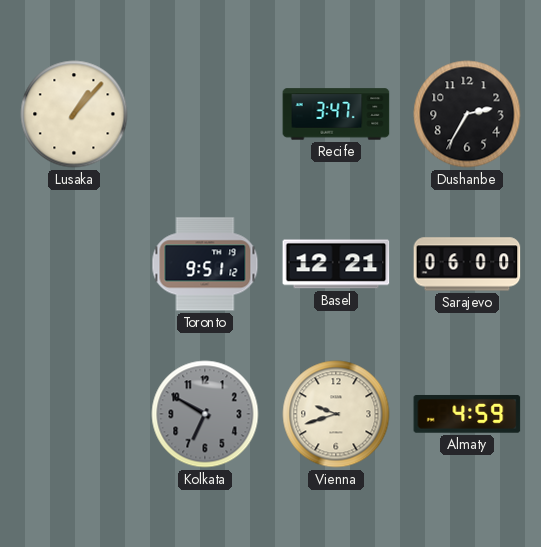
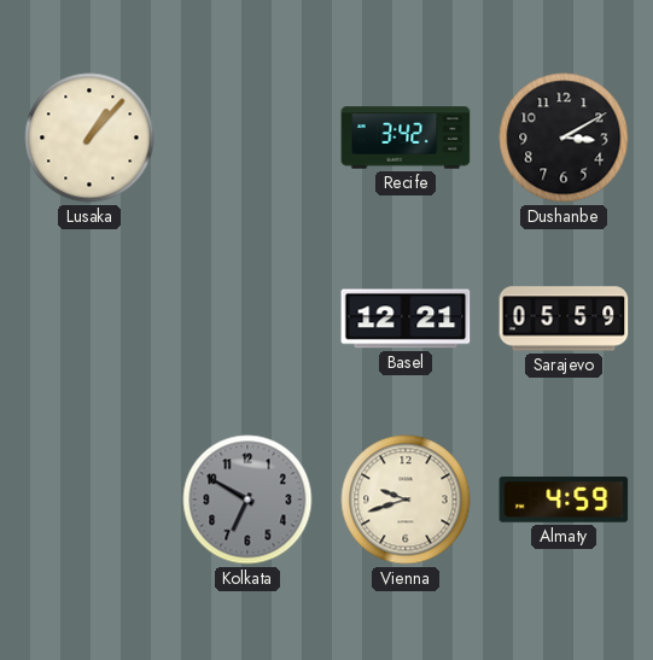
Recife: 3:47 -> 3:42 (406, 138)
Dushanbe: 2:35 -> 3:10 (564, 138)
Toronto: 9:51 -> none (205, 264)
Sarajevo: 06:00 -> 05:59 (564, 319)
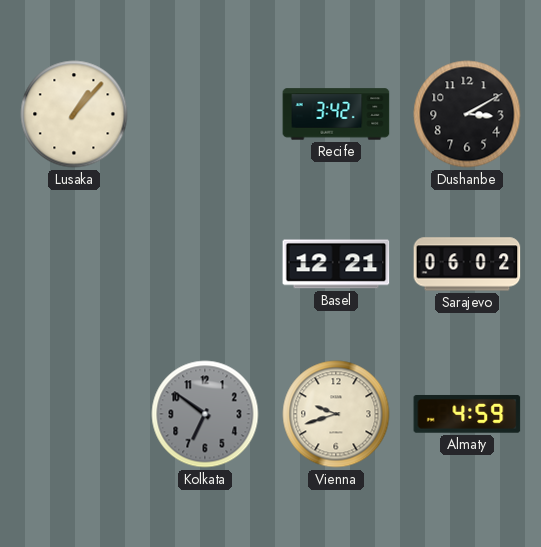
Sarajevo: 05:59 -> 06:02 (467, 264)
Kolkata: 6:50 -> 6:51 (205, 414)
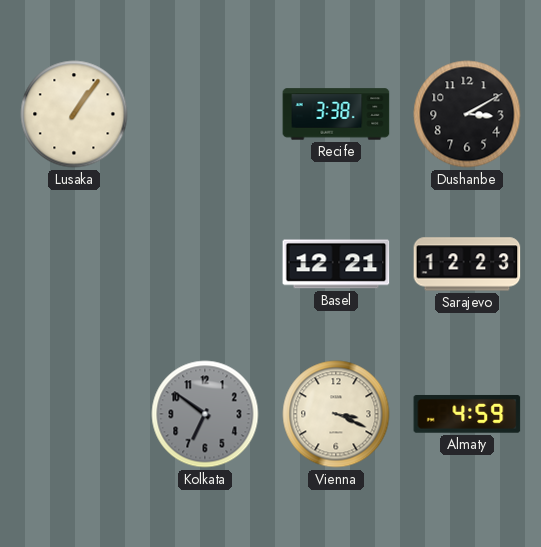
Lusaka: 1:07 -> 1:06 (74, 114)
Recife: 3:42 -> 3:38 (336, 114)
Sarajevo: 06:02 -> 12:23 (467, 264)
Vienna: 9:42 -> 3:19 (336, 414)
